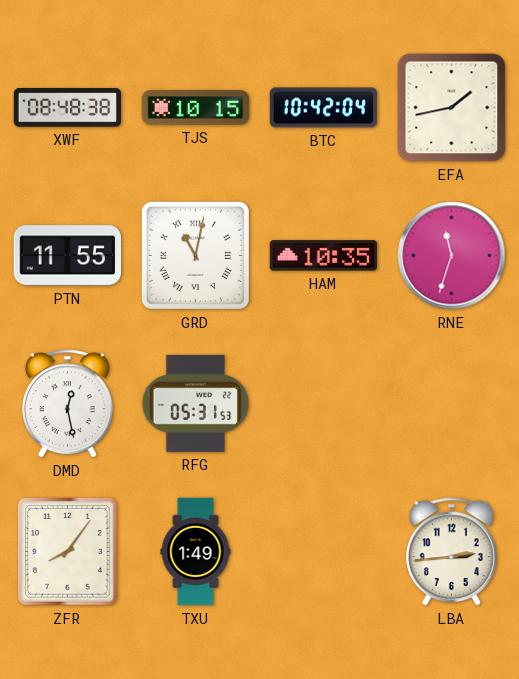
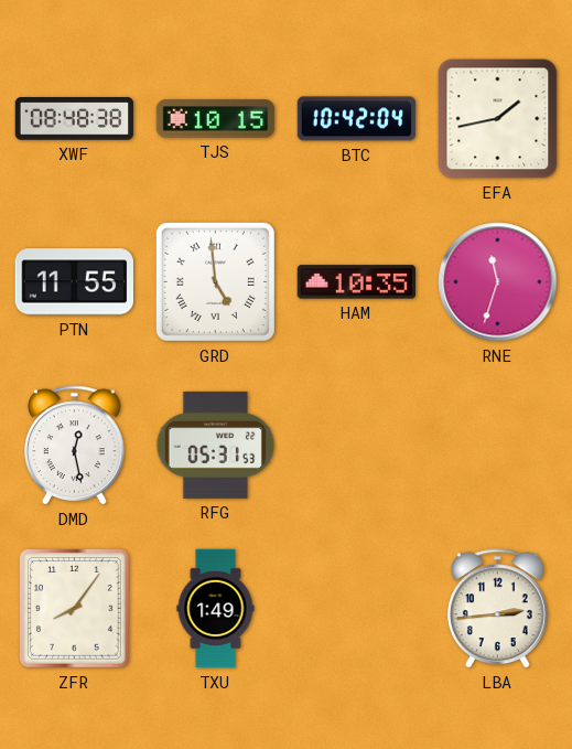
GRD: 11:02 -> 4:59 (215, 281)
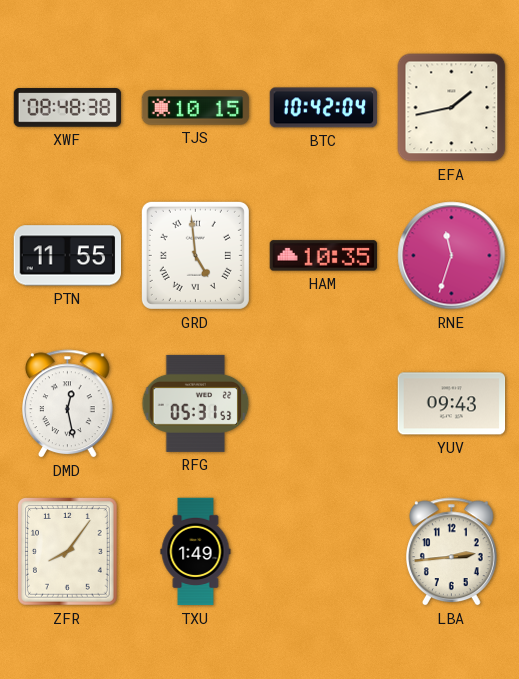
YUV: none -> 09:43 (452, 404)
